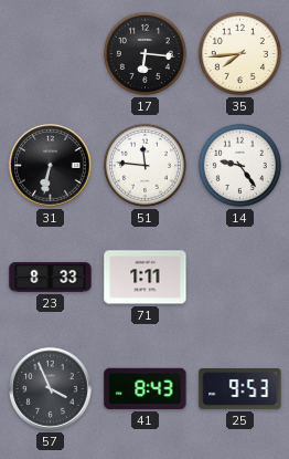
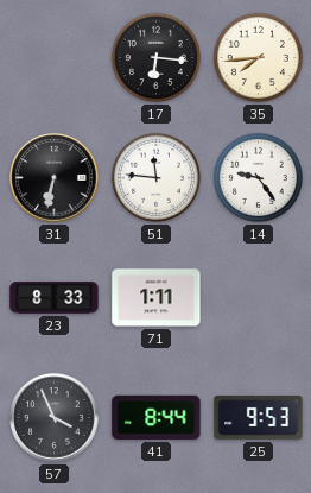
41: 8:43 -> 8:44 (157, 417)
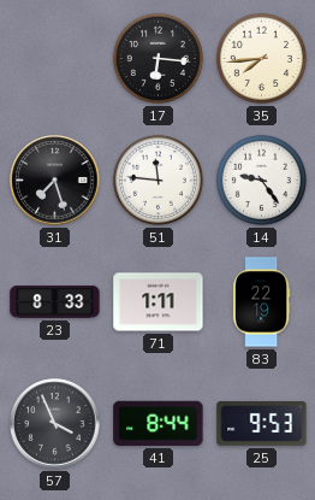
31: 6:32 -> 7:27 (55, 181)
83: none -> 22:19 (261, 302)
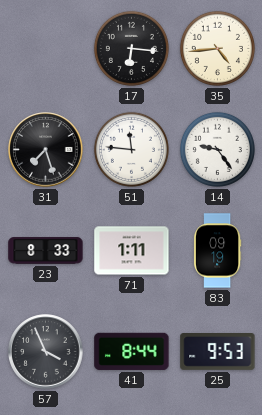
35: 7:44 -> 4:44 (217, 48)
83: 22:19 -> 09:19 (217, 251)
